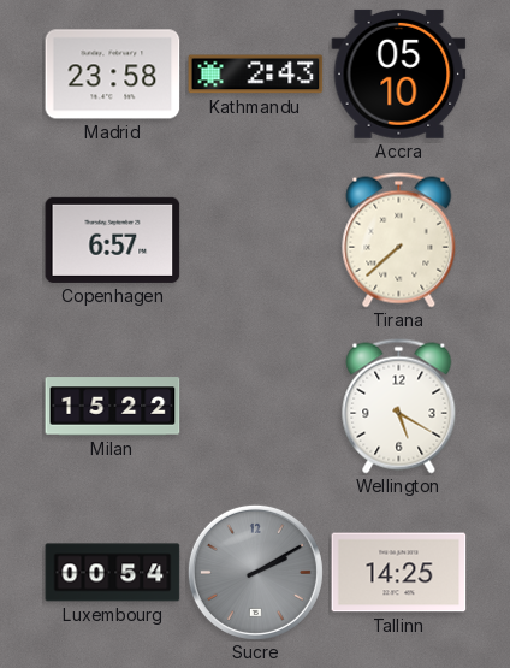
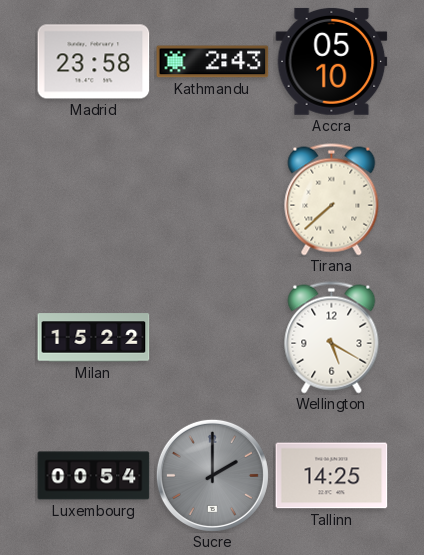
Copenhagen: 6:57 -> none (113, 240)
Sucre: 2:10 -> 2:00 (212, 475)
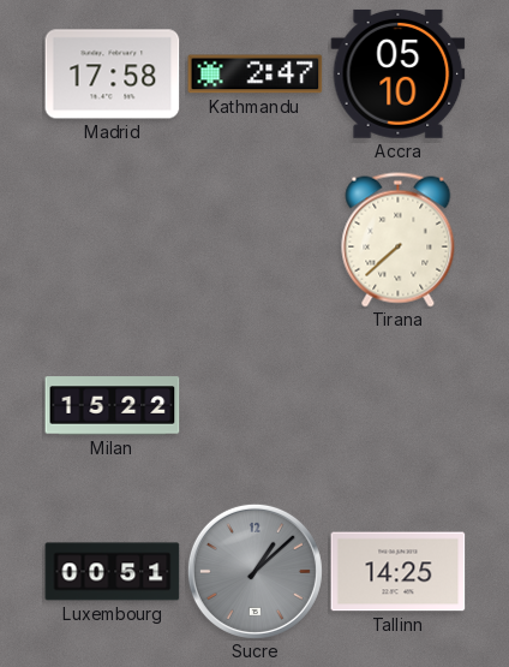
Madrid: 23:58 -> 17:58 (113, 75)
Kathmandu: 2:43 -> 2:47 (256, 75)
Wellington: 5:20 -> none (332, 338)
Luxembourg: 00:54 -> 00:51 (113, 572)
Sucre: 2:00 -> 1:08 (254, 571)
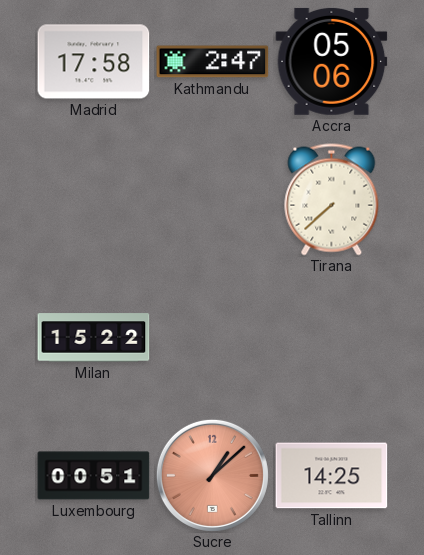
Accra: 05:10 -> 05:06 (332, 61)
Sucre dial: grey -> salmon (212, 475)
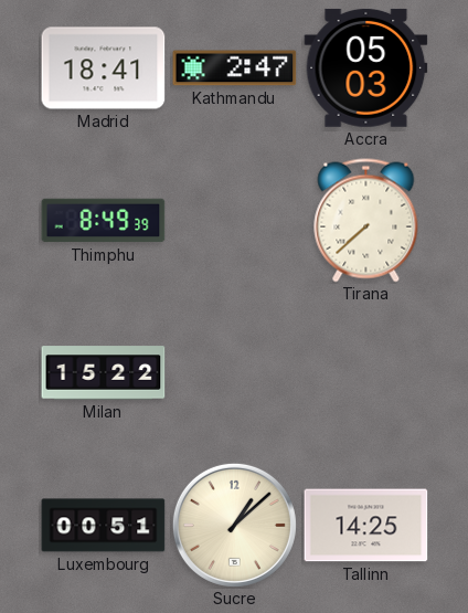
Madrid: 17:58 -> 18:41 (104, 68)
Accra: 05:06 -> 05:03 (366, 67)
Thimphu: none -> 8:49 (104, 221)
Sucre dial: salmon -> cream (234, 525)
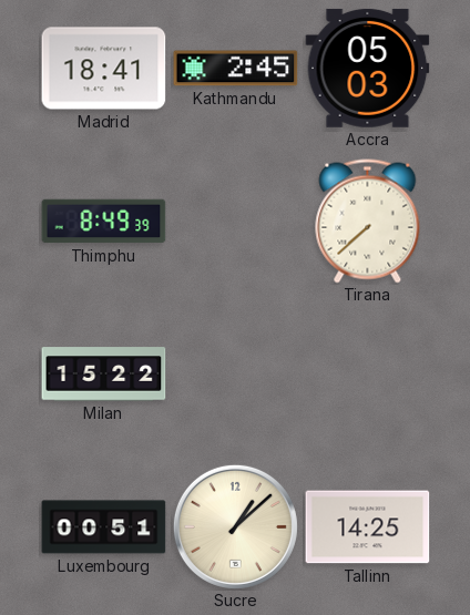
Kathmandu: 2:47 -> 2:45 (236, 69)
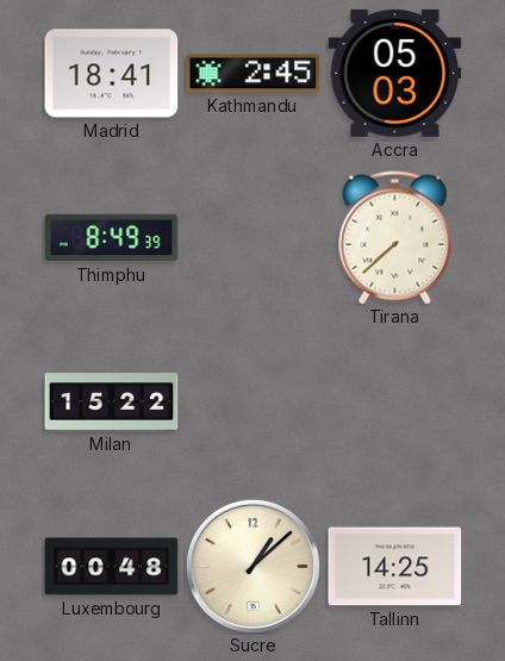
Luxembourg: 00:51 -> 00:48 (112, 567)
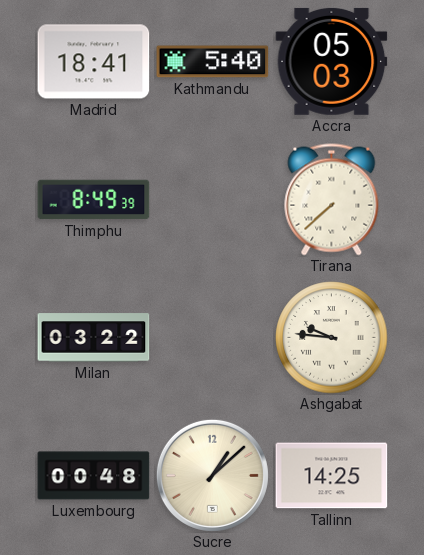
Kathmandu: 2:45 -> 5:40 (213, 62)
Milan: 15:22 -> 03:22 (94, 338)
Ashgabat: none -> 9:46 (332, 338)
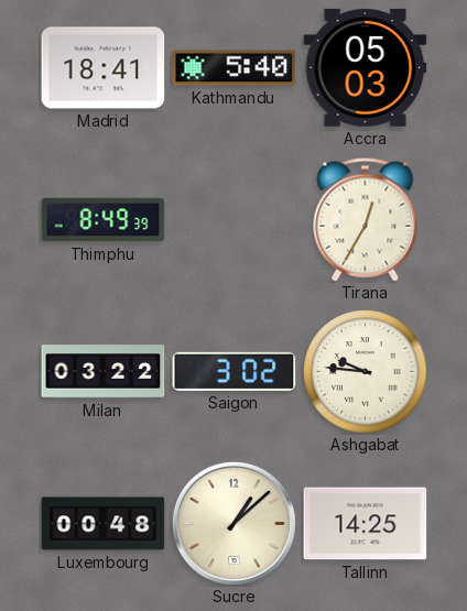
Tirana: 7:38 -> 12:35 (366, 220)
Saigon: none -> 3:02 (235, 371)
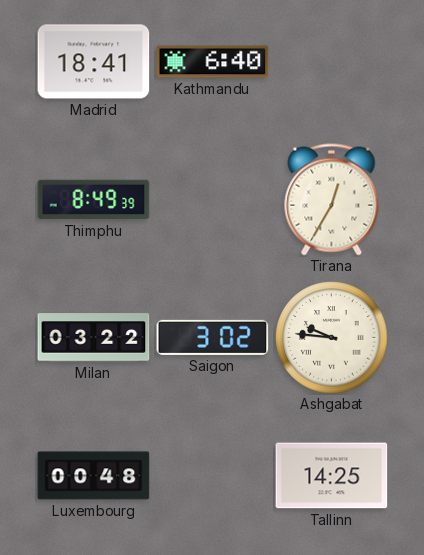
Kathmandu: 5:40 -> 6:40 (213, 62)
Accra: 05:03 -> none (366, 67)
Sucre: 1:08 -> none (233, 523)
